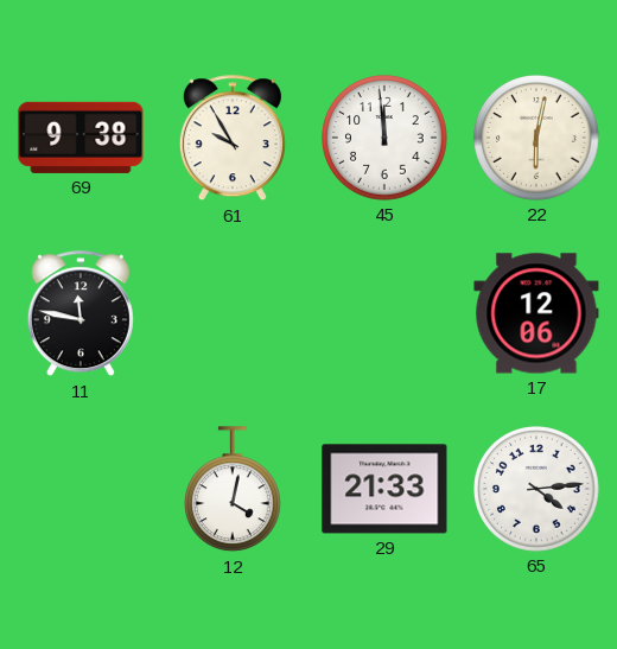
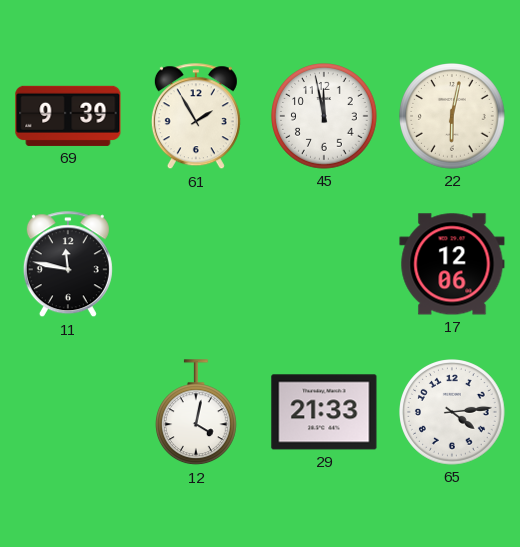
69: 9:38 -> 9:39 (68, 116)
61: 9:55 -> 1:55 (196, 117)
45: 11:59 -> 11:58 (324, 116)
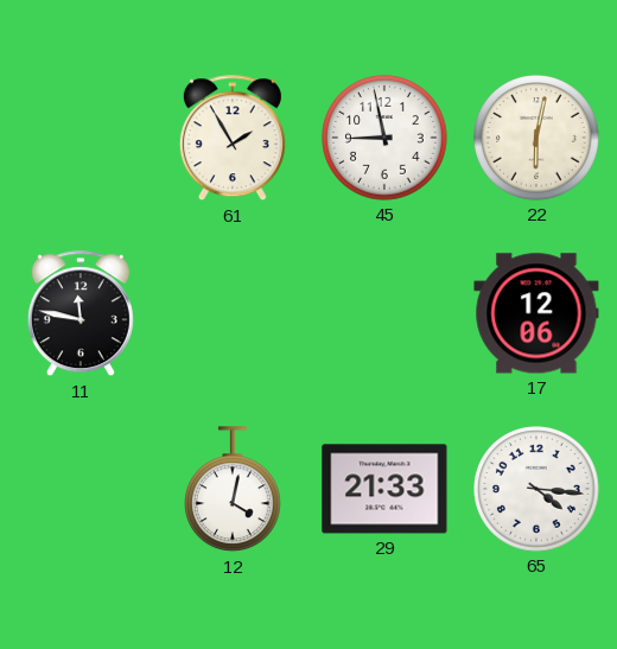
69: 9:39 -> none (68, 116)
45: 11:58 -> 8:58 (384, 138)
65: 4:14 -> 4:16 (536, 489)
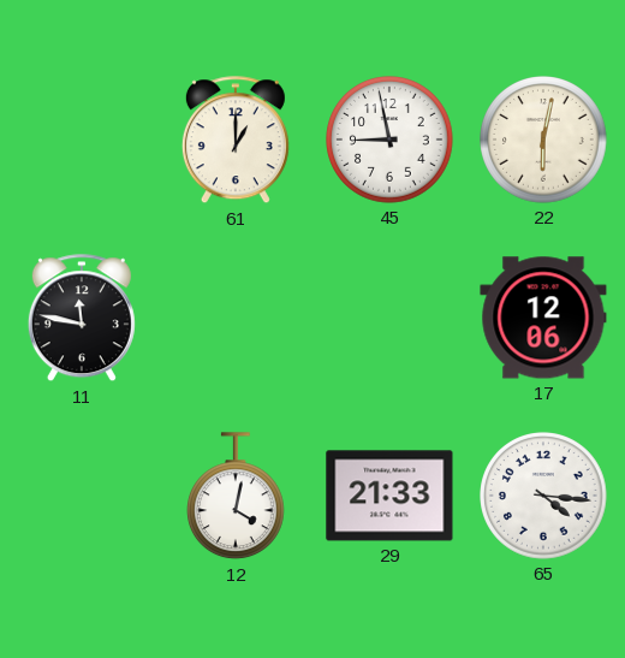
61: 1:55 -> 1:00 (236, 141)
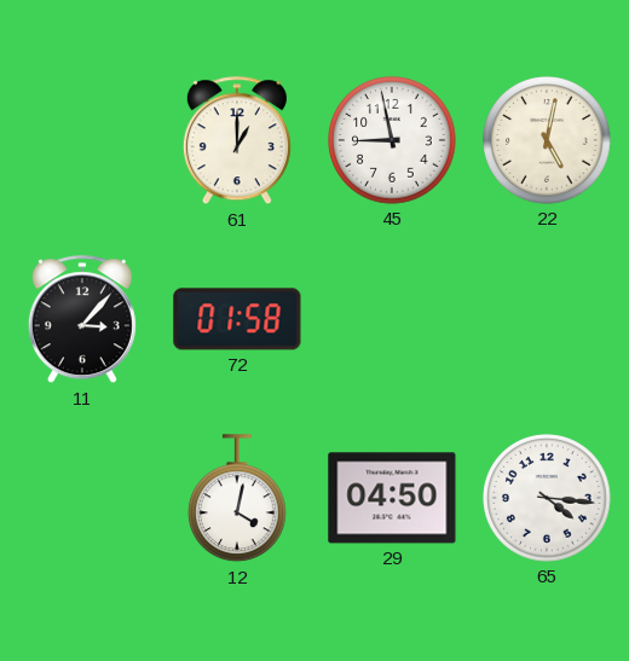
22: 6:02 -> 5:02 (547, 140)
11: 11:47 -> 3:07 (82, 320)
72: none -> 01:58 (237, 319)
17: 12:06 -> none (543, 318)
29: 21:33 -> 04:50 (392, 498)
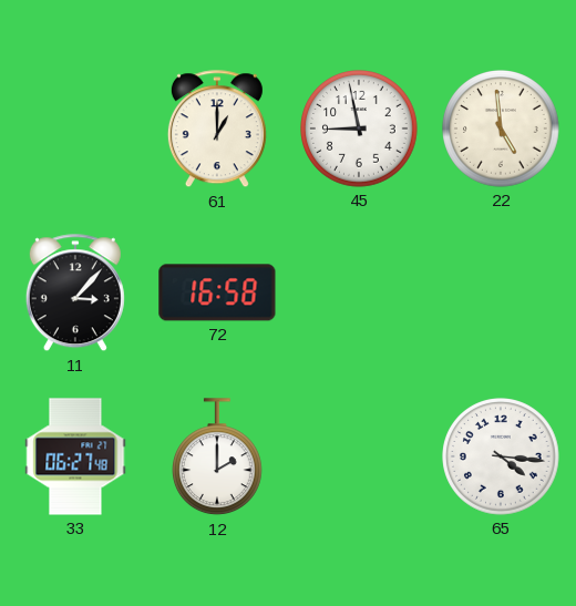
22: 5:02 -> 4:59 (501, 129)
72: 01:58 -> 16:58 (217, 292)
33: none -> 06:27 (75, 456)
12: 4:02 -> 2:00 (218, 458)
29: 04:50 -> none (392, 498)
